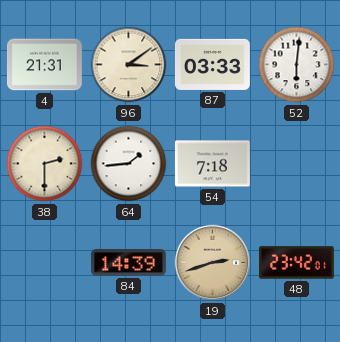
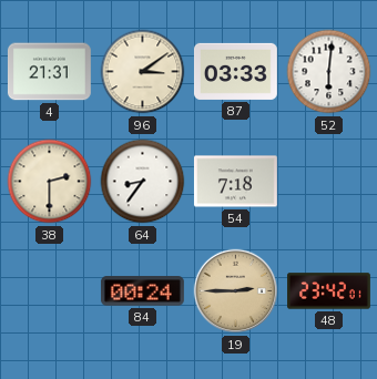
64: 1:44 -> 8:36 (143, 182)
84: 14:39 -> 00:24 (142, 291)
19: 2:42 -> 2:45 (236, 291)
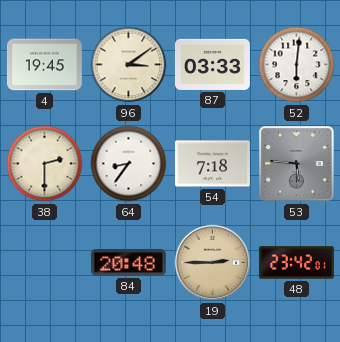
4: 21:31 -> 19:45 (44, 65)
53: none -> 5:46 (297, 164)
84: 00:24 -> 20:48 (128, 263)
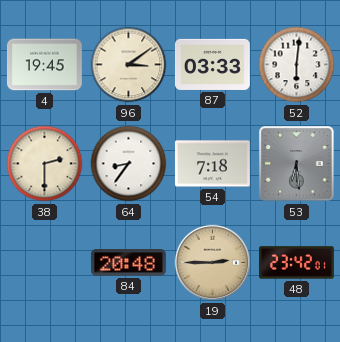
53: 5:46 -> 6:29 (297, 164)
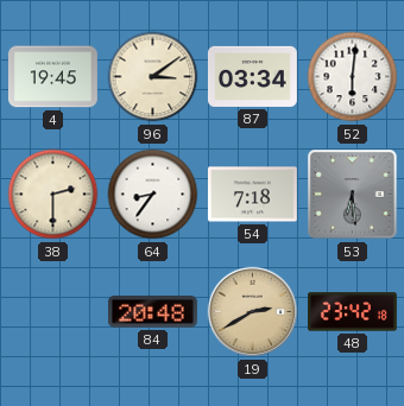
87: 03:33 -> 03:34 (252, 76)
19: 2:45 -> 2:40 (253, 312)
48: 23:42:01 -> 23:42:18 (353, 312)
